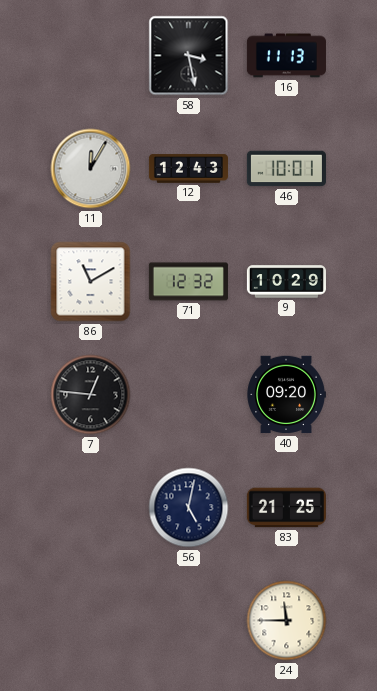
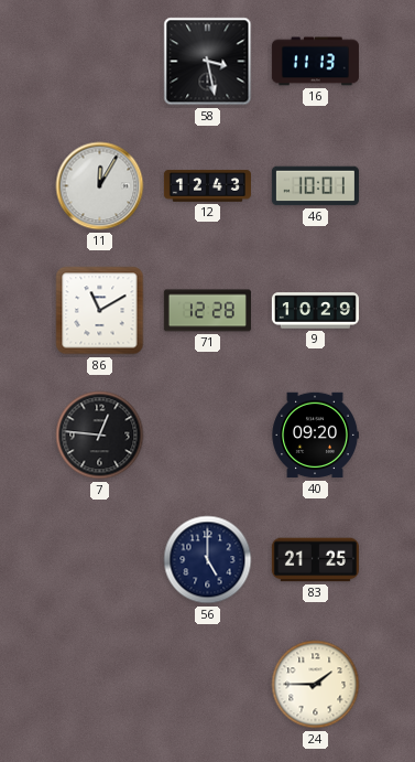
71: 12:32 -> 12:28 (207, 311)
56: 5:02 -> 5:00 (208, 560)
24: 11:45 -> 1:45 (316, 685)
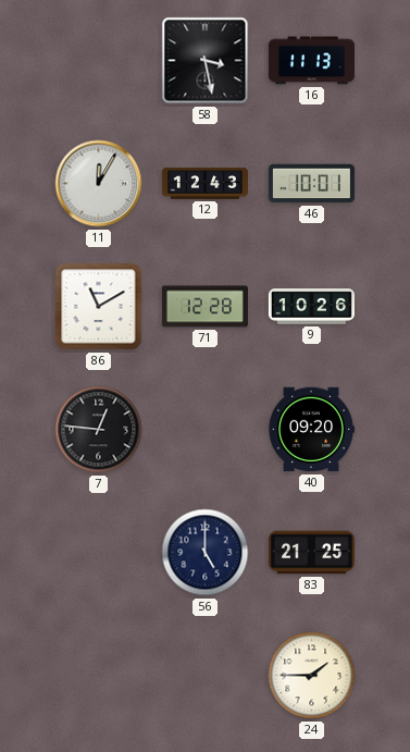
9: 10:29 -> 10:26 (311, 307)
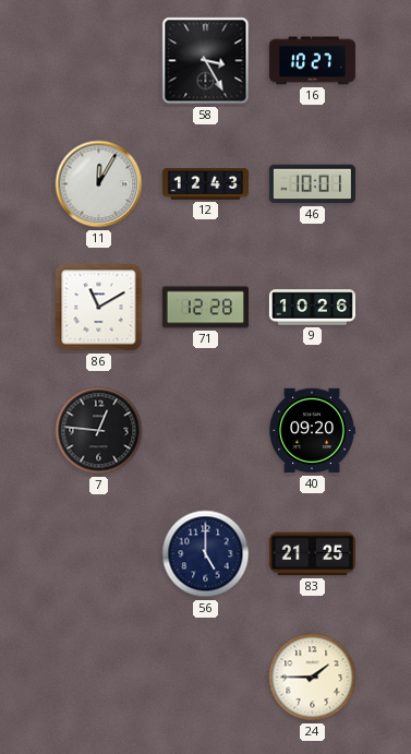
58: 3:28 -> 3:25 (206, 61)
16: 11:13 -> 10:27 (312, 61)
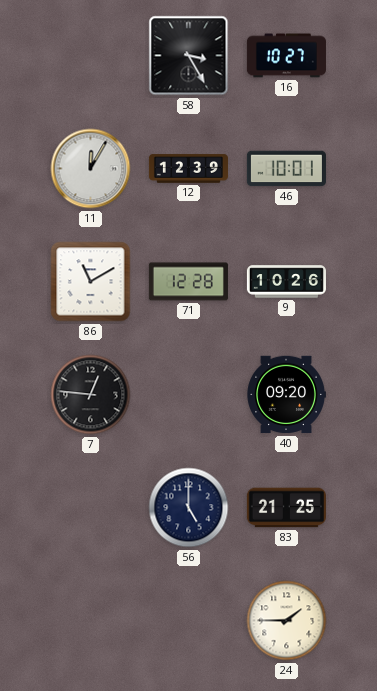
12: 12:43 -> 12:39 (188, 169)
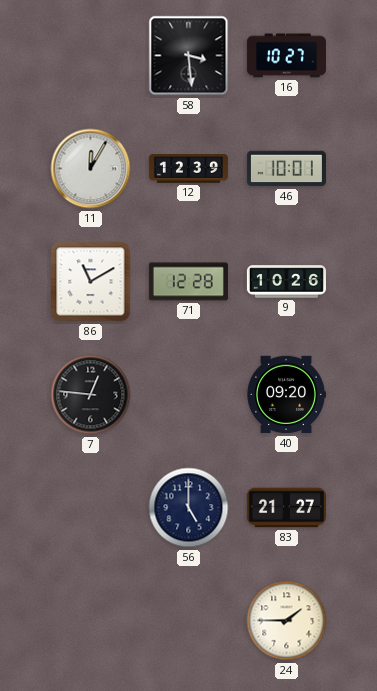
58: 3:25 -> 3:29 (189, 56)
83: 21:25 -> 21:27 (286, 508)
